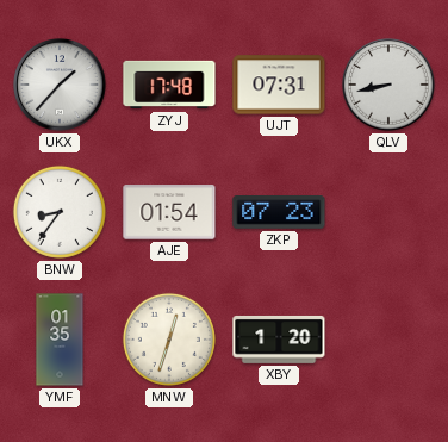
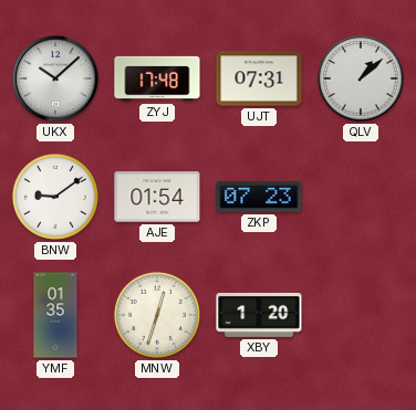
UKX: 1:37 -> 10:08 (55, 78)
QLV: 8:43 -> 1:08 (361, 78)
BNW: 8:36 -> 9:09 (55, 197)
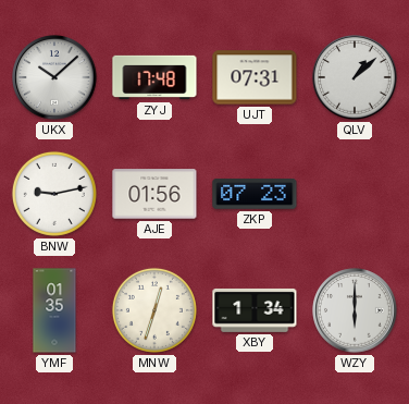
BNW: 9:09 -> 9:13 (54, 194)
AJE: 01:54 -> 01:56 (154, 194)
XBY: 1:20 -> 1:34 (255, 310)
WZY: none -> 6:00 (355, 310)
